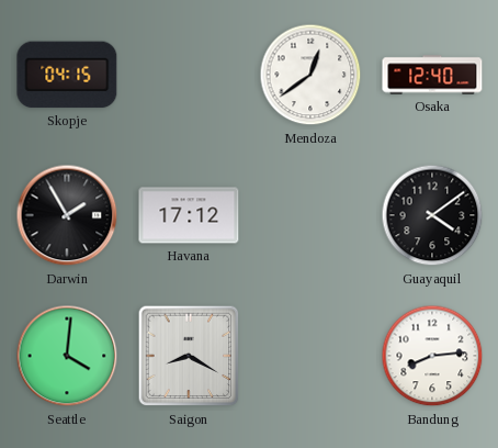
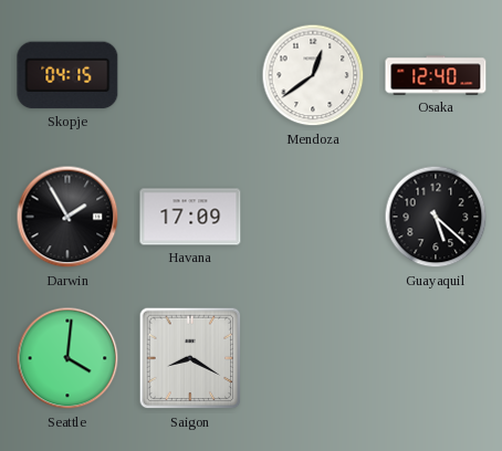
Havana: 17:12 -> 17:09 (190, 217)
Guayaquil: 4:09 -> 5:22 (436, 217)
Bandung: 8:14 -> none (432, 356)
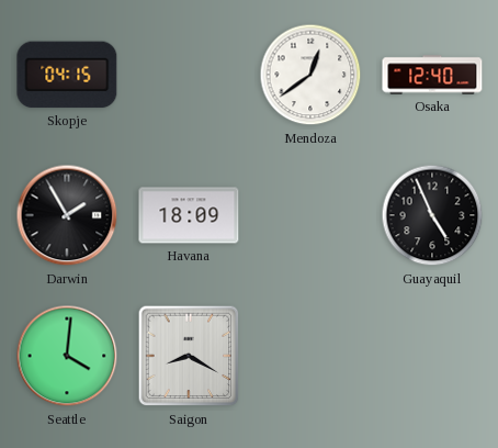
Havana: 17:09 -> 18:09 (189, 215)
Guayaquil: 5:22 -> 4:56 (432, 215)
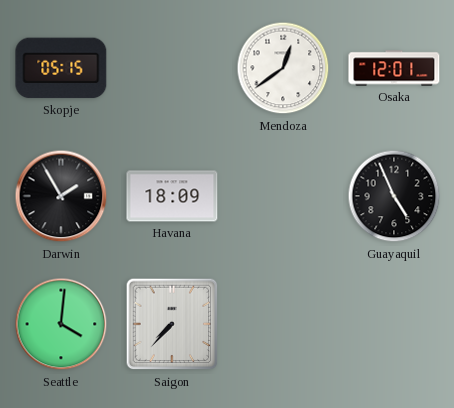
Skopje: 04:15 -> 05:15 (61, 68)
Osaka: 12:40 -> 12:01 (394, 68)
Saigon: 8:20 -> 7:37 (172, 324)
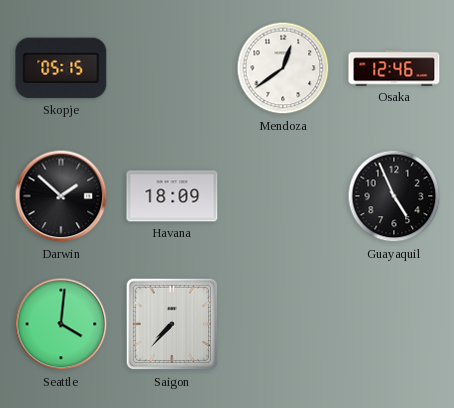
Osaka: 12:01 -> 12:46 (394, 68)
Darwin: 1:55 -> 1:52 (61, 196)
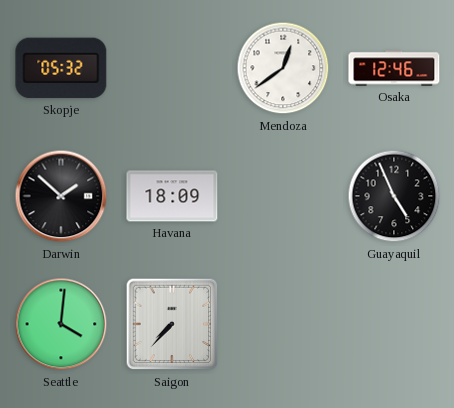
Skopje: 05:15 -> 05:32 (61, 68)
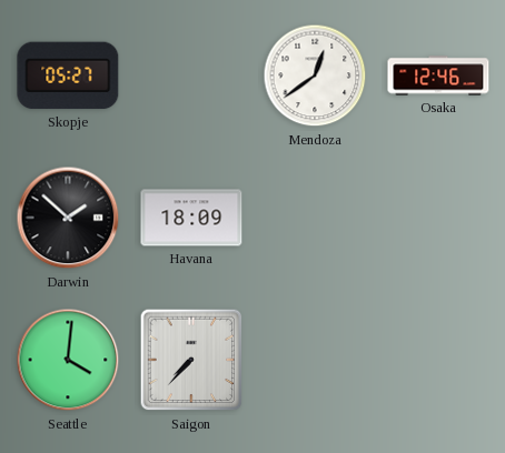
Skopje: 05:32 -> 05:27 (68, 75)
Guayaquil: 4:56 -> none (394, 196)
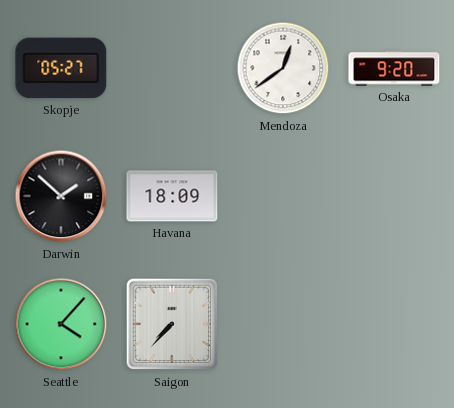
Osaka: 12:46 -> 9:20 (394, 68)
Seattle: 4:01 -> 4:07 (61, 324)
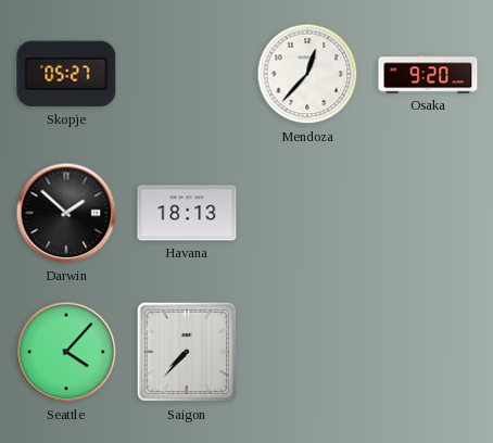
Mendoza: 12:39 -> 12:37 (307, 74)
Havana: 18:09 -> 18:13 (187, 213)
